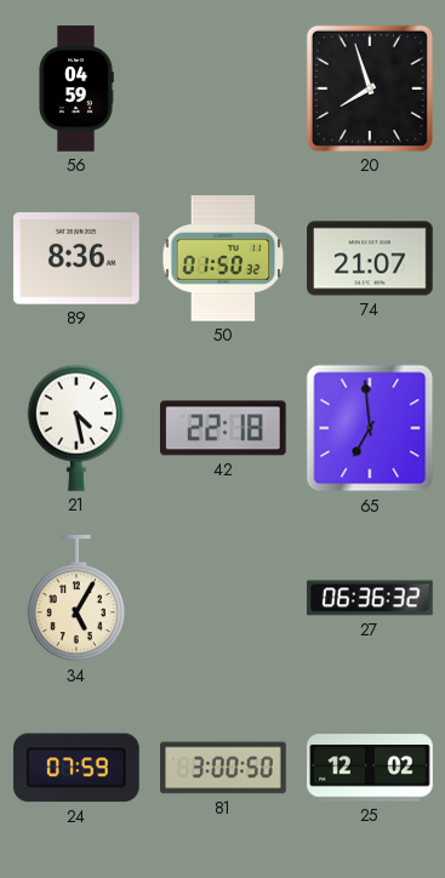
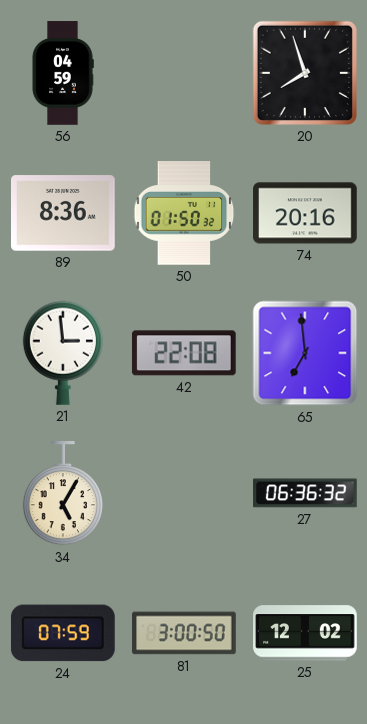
74: 21:07 -> 20:16 (305, 213)
21: 4:28 -> 2:59 (63, 353)
42: 22:18 -> 22:08 (184, 353)
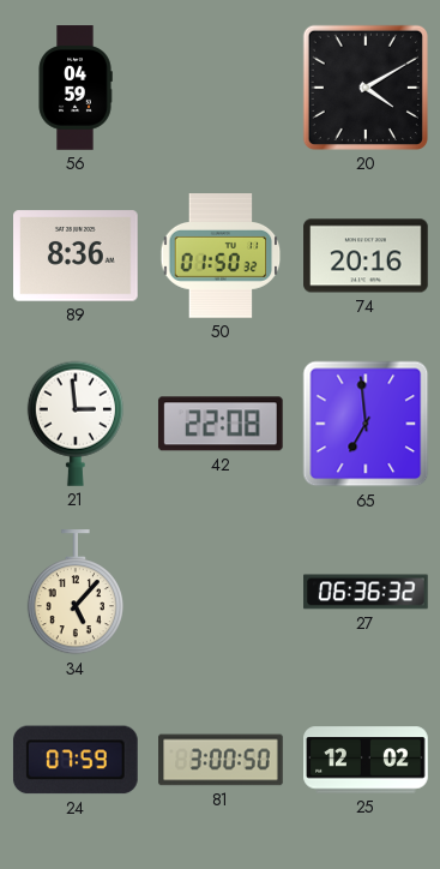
20: 7:57 -> 4:10 (366, 88)
34: 5:05 -> 5:07 (76, 593)
